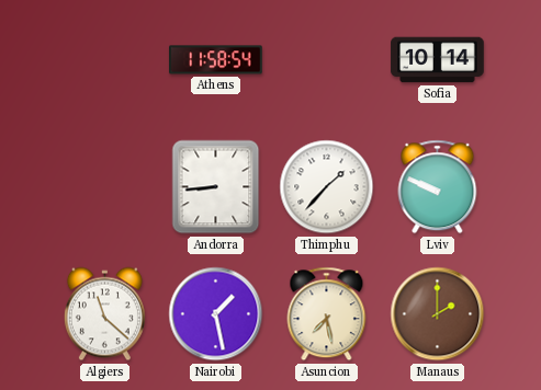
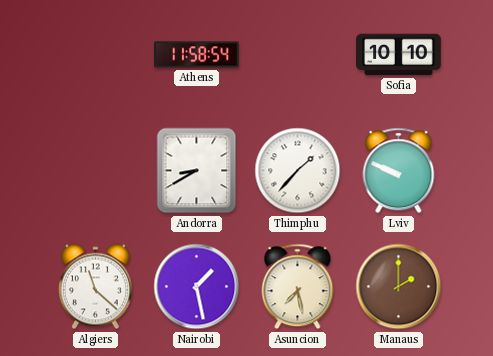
Sofia: 10:14 -> 10:10 (399, 55)
Andorra: 8:44 -> 8:40 (197, 171)
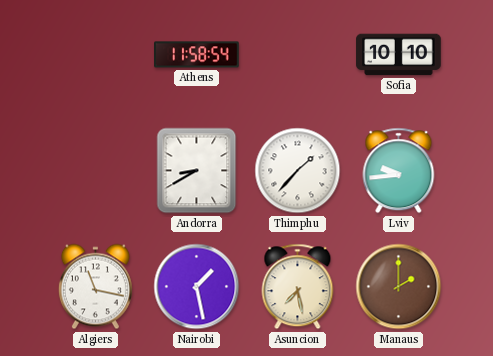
Lviv: 9:49 -> 9:44 (399, 171)
Algiers: 11:22 -> 11:17 (95, 287)
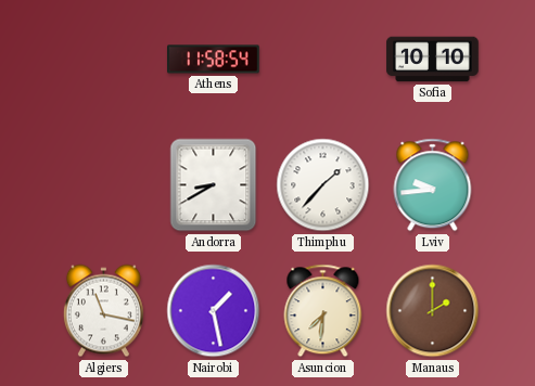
Asuncion: 7:28 -> 7:31 (323, 311)
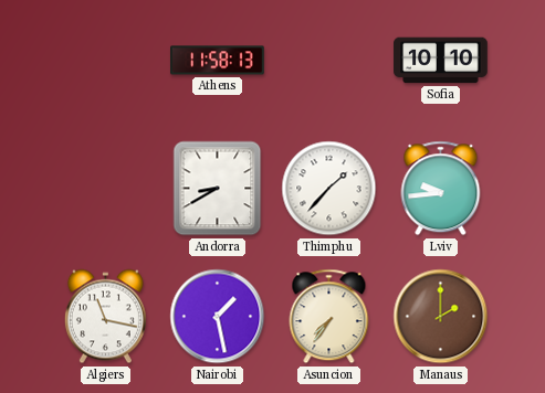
Athens: 11:58:54 -> 11:58:13 (218, 61)
Asuncion: 7:31 -> 7:36 (329, 317)
